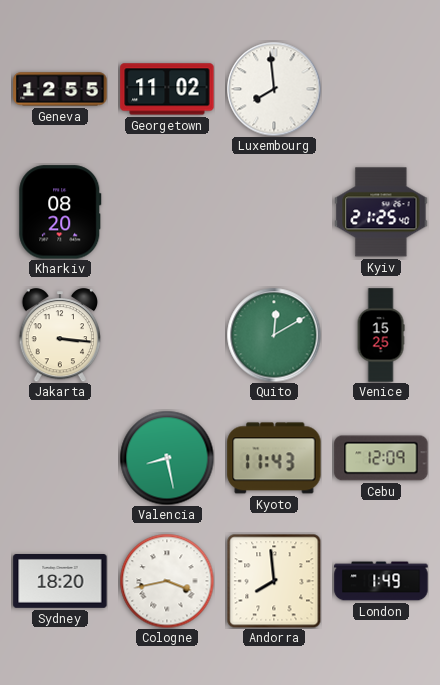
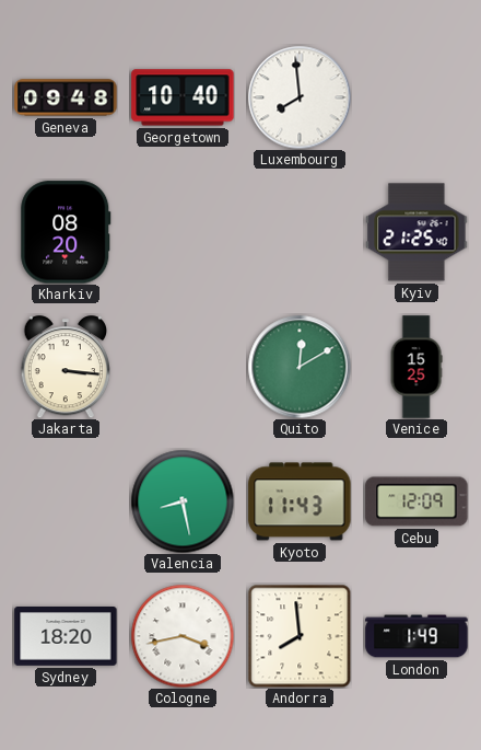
Geneva: 12:55 -> 09:48 (66, 97)
Georgetown: 11:02 -> 10:40 (183, 97)
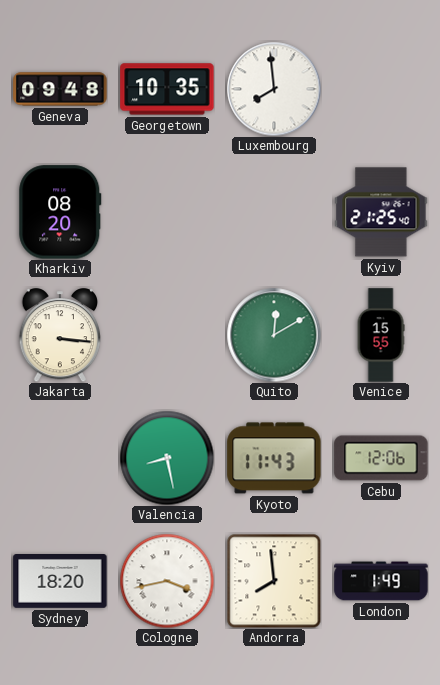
Georgetown: 10:40 -> 10:35 (167, 89)
Venice: 15:25 -> 15:55 (381, 335)
Cebu: 12:09 -> 12:06 (381, 458)
